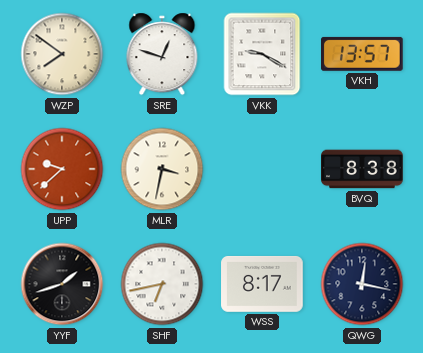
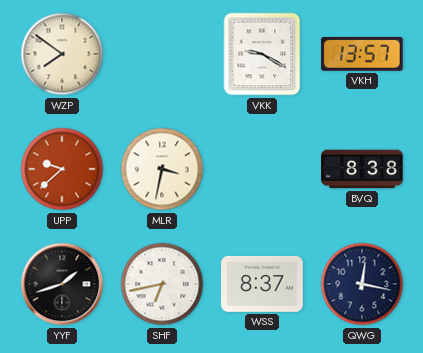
SRE: 12:48 -> none (162, 54)
WSS: 8:17 -> 8:37 (262, 284)
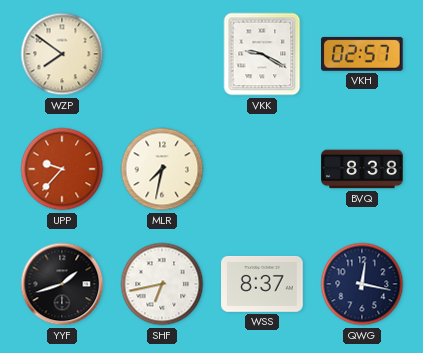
VKH: 13:57 -> 02:57 (363, 54)
UPP: 9:38 -> 9:37 (62, 169)
MLR: 3:32 -> 7:32 (162, 169)
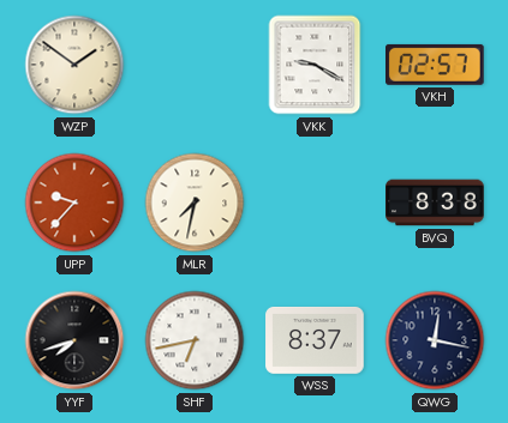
WZP: 7:51 -> 1:51 (74, 65)
YYF: 1:42 -> 7:42 (74, 340)
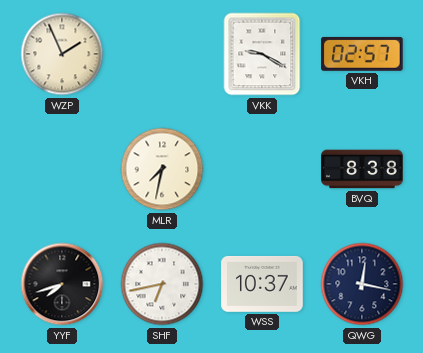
WZP: 1:51 -> 1:56 (62, 54)
UPP: 9:37 -> none (74, 203)
WSS: 8:37 -> 10:37 (262, 284)
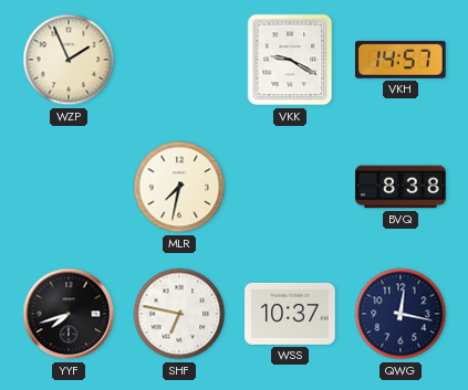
VKH: 02:57 -> 14:57 (402, 60)
SHF: 6:43 -> 6:47 (179, 314)
